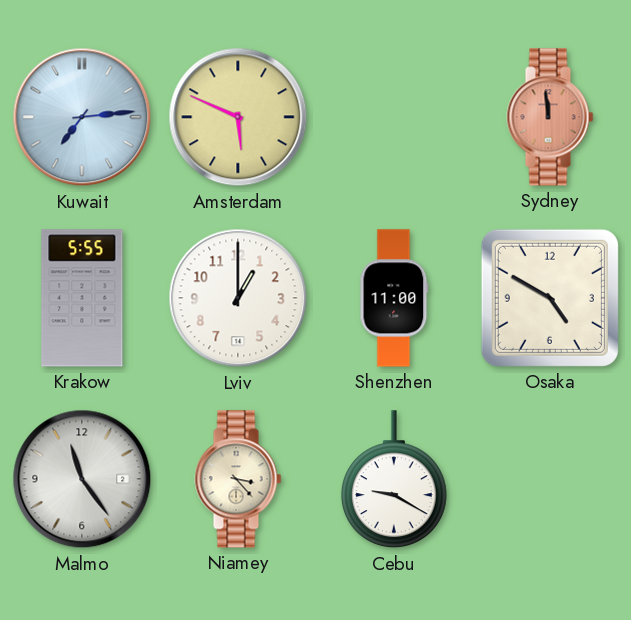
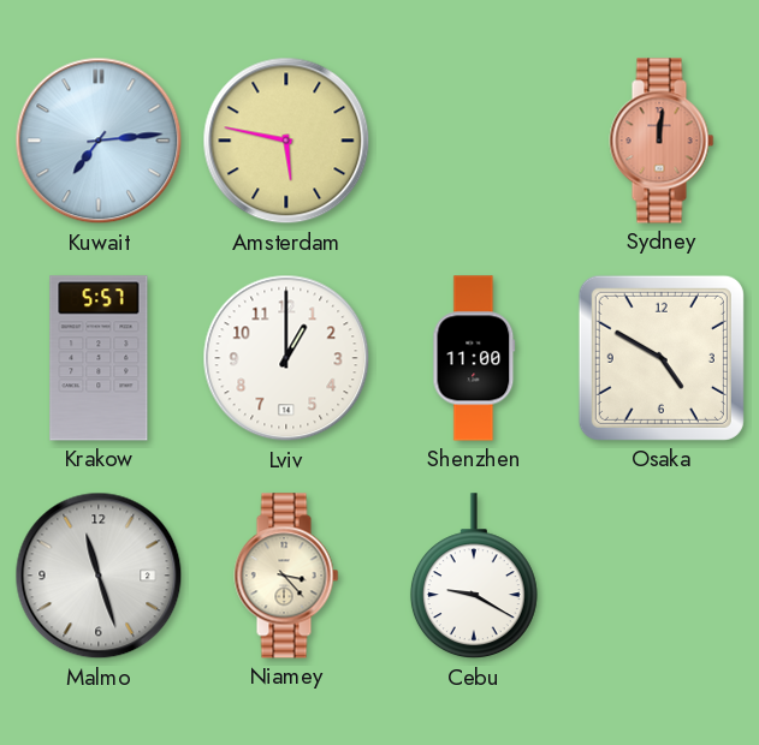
Amsterdam: 5:49 -> 5:47 (286, 141)
Sydney: 11:59 -> 12:01 (662, 141)
Krakow: 5:55 -> 5:57 (99, 358)
Malmo: 11:24 -> 11:27 (99, 576)
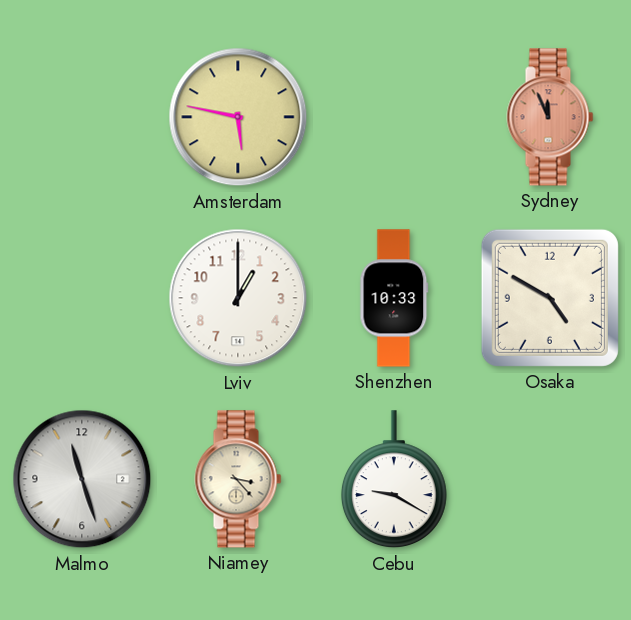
Kuwait: 7:14 -> none (99, 141)
Sydney: 12:01 -> 11:56 (550, 117)
Krakow: 5:57 -> none (99, 358)
Shenzhen: 11:00 -> 10:33 (394, 298)
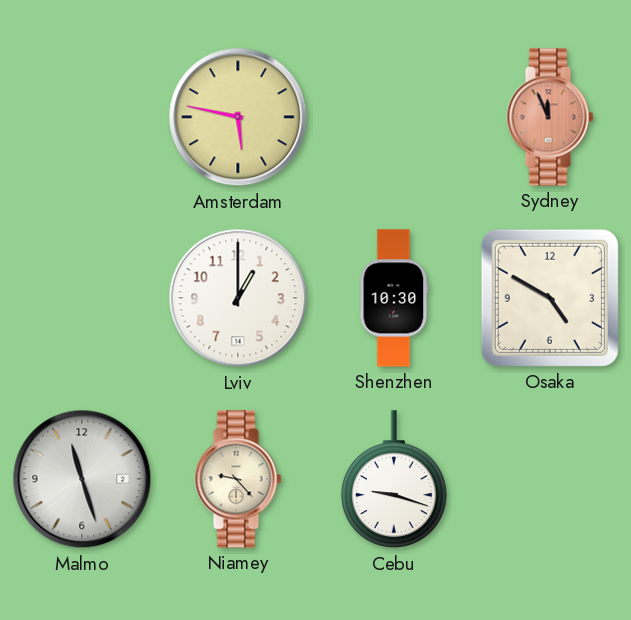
Shenzhen: 10:33 -> 10:30 (394, 298)
Niamey: 3:23 -> 9:23 (238, 479)
Cebu: 9:20 -> 9:18 (394, 480)
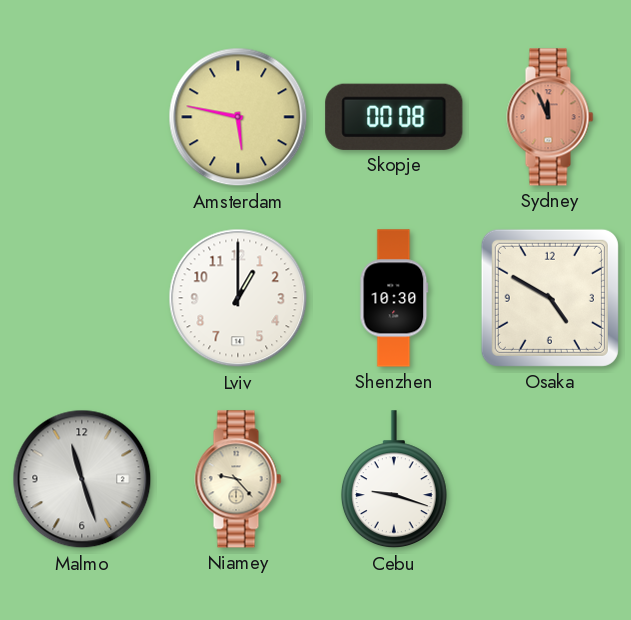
Skopje: none -> 00:08 (394, 117)
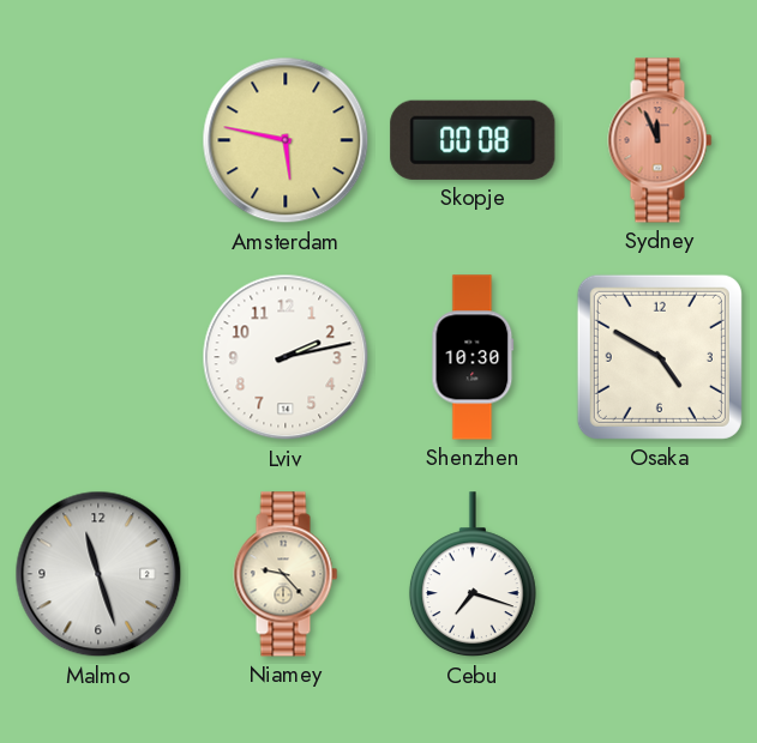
Lviv: 1:00 -> 2:13 (286, 357)
Cebu: 9:18 -> 7:18 (473, 575)
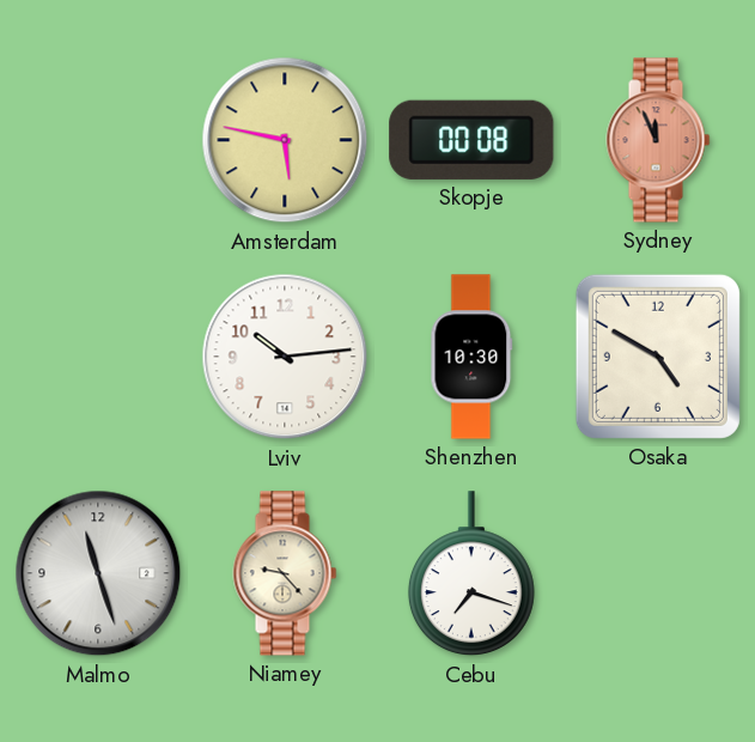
Lviv: 2:13 -> 10:14 (285, 357)
